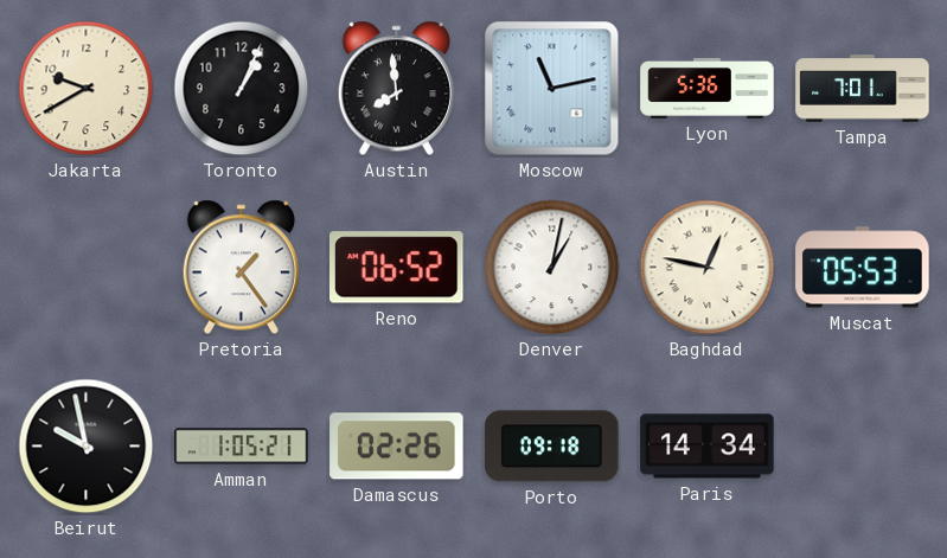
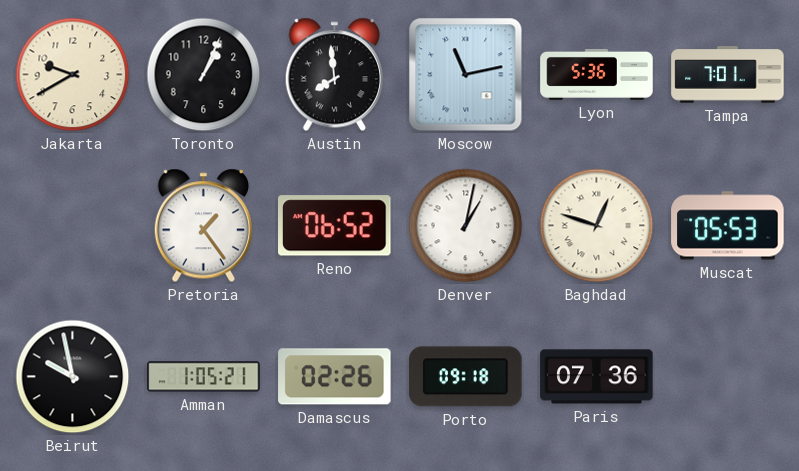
Baghdad: 12:47 -> 12:48 (597, 226)
Paris: 14:34 -> 07:36 (597, 377)
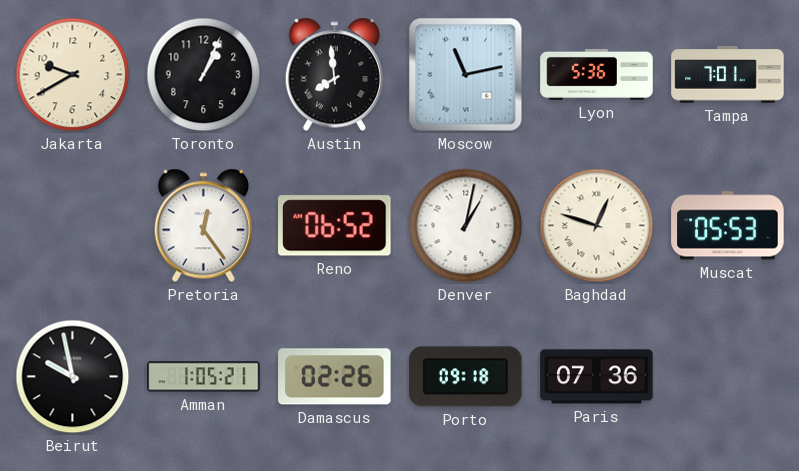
Pretoria: 1:24 -> 12:24 (203, 226)
